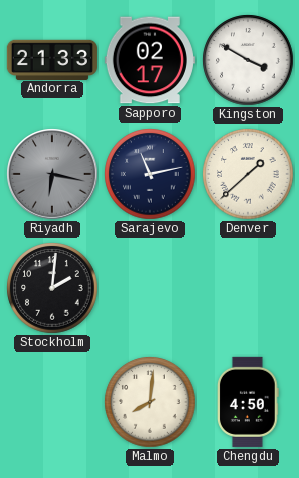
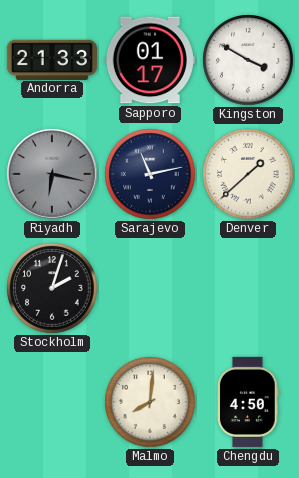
Sapporo: 02:17 -> 01:17 (150, 60)
Stockholm: 2:01 -> 2:03 (52, 288)
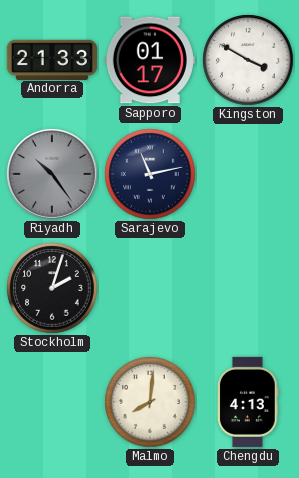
Riyadh: 6:17 -> 10:24 (52, 174)
Denver: 1:38 -> none (248, 174)
Chengdu: 4:50 -> 4:13 (249, 402)
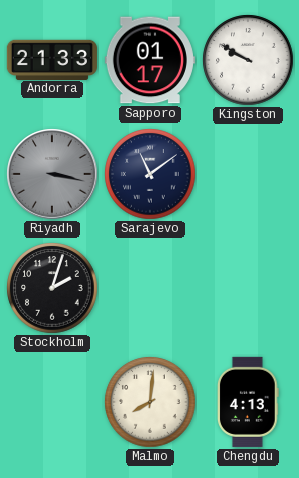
Kingston: 3:50 -> 9:50 (248, 60)
Riyadh: 10:24 -> 3:17 (52, 174)
Sarajevo: 11:13 -> 11:09 (150, 174)
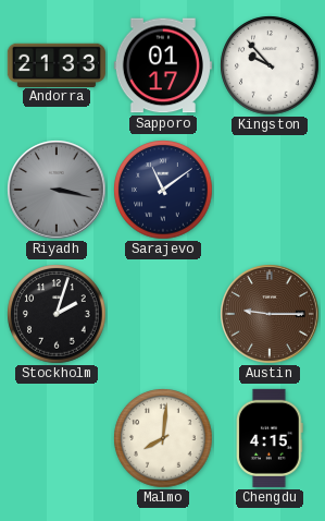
Kingston: 9:50 -> 9:53 (270, 65)
Austin: none -> 9:15 (270, 314)
Chengdu: 4:13 -> 4:15 (271, 438)
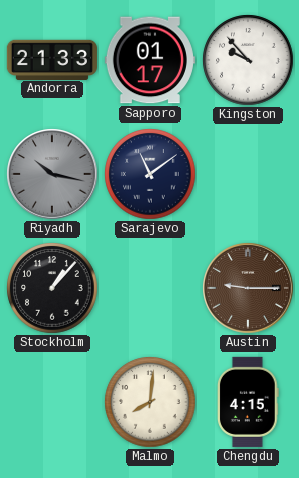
Riyadh: 3:17 -> 10:17 (52, 174)
Stockholm: 2:03 -> 1:07 (52, 288)
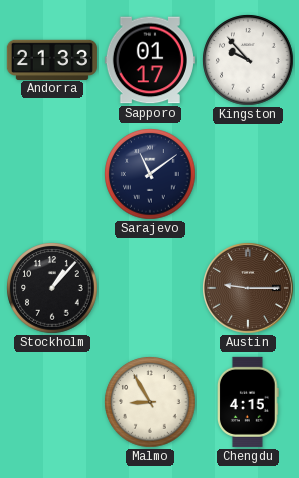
Riyadh: 10:17 -> none (52, 174)
Malmo: 8:01 -> 8:55 (150, 402)
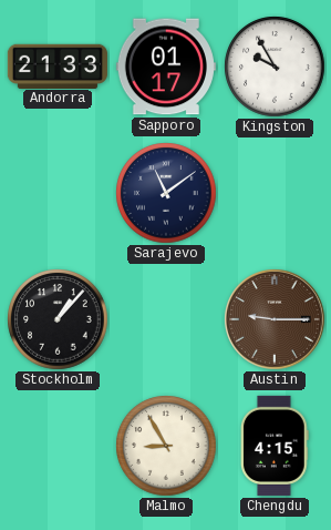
Kingston: 9:53 -> 9:55 (275, 67)
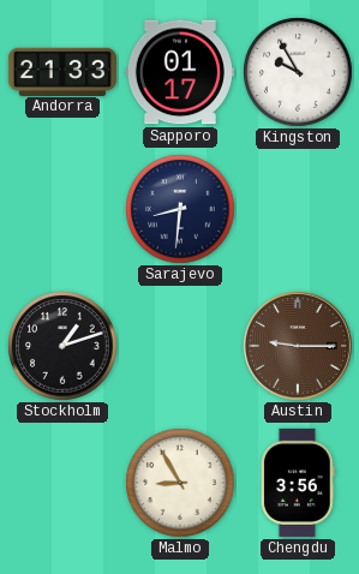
Sarajevo: 11:09 -> 8:31 (180, 209)
Stockholm: 1:07 -> 1:12 (62, 346)
Chengdu: 4:15 -> 3:56 (299, 483)
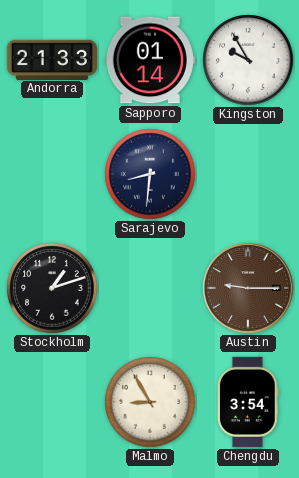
Sapporo: 01:17 -> 01:14 (150, 60)
Chengdu: 3:56 -> 3:54 (249, 402)
